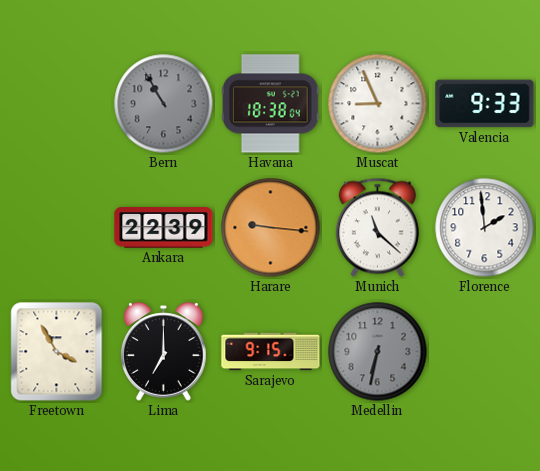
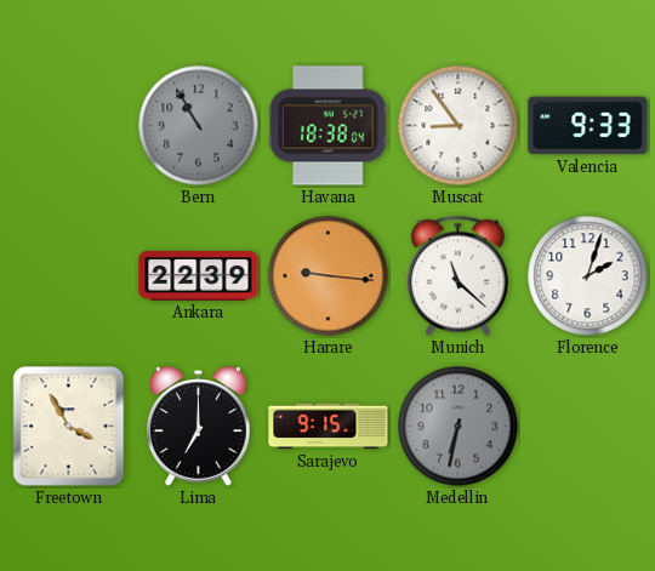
Muscat: 8:56 -> 8:54 (458, 126)
Florence: 1:59 -> 2:03 (588, 276)
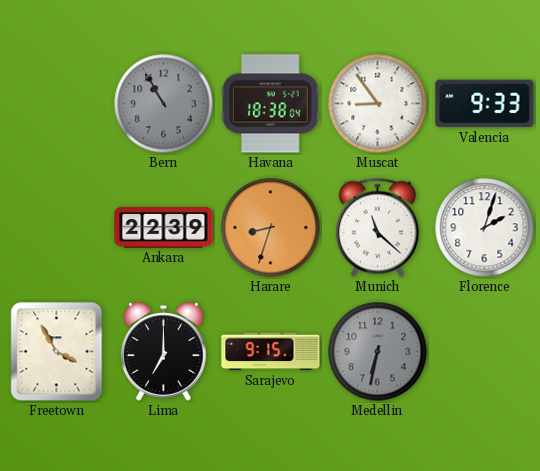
Harare: 9:16 -> 8:33 (271, 228)
